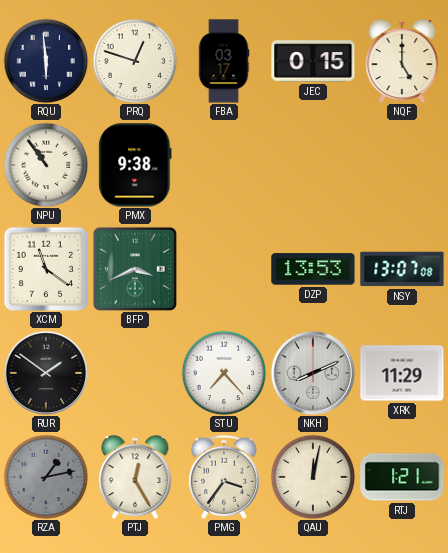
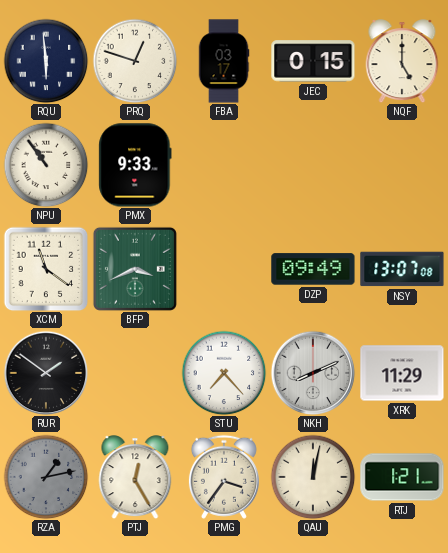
PMX: 9:38 -> 9:33 (135, 165)
DZP: 13:53 -> 09:49 (313, 269)
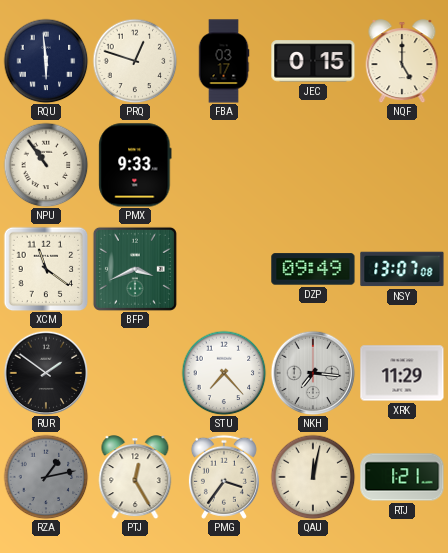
NKH: 8:11 -> 7:16 (313, 373)
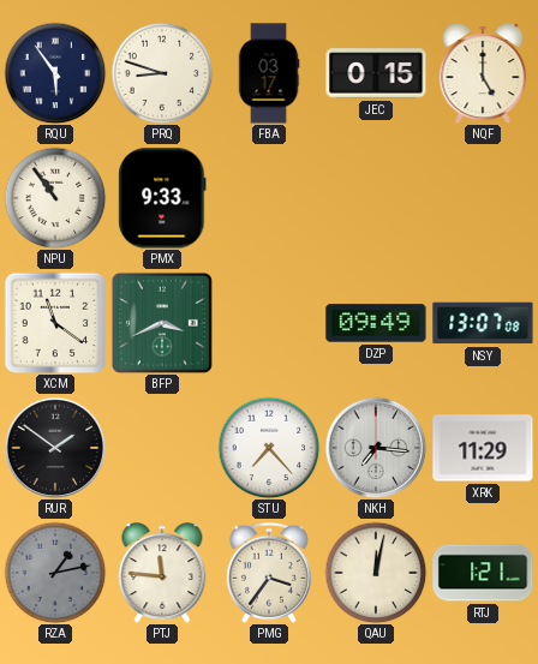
RQU: 5:59 -> 5:54 (55, 73)
PRQ: 12:48 -> 8:48 (162, 73)
PTJ: 12:25 -> 11:46 (162, 573)
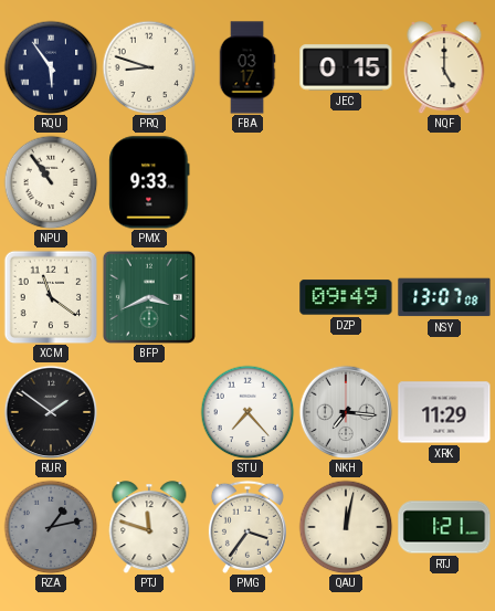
PTJ: 11:46 -> 11:48 (149, 527)
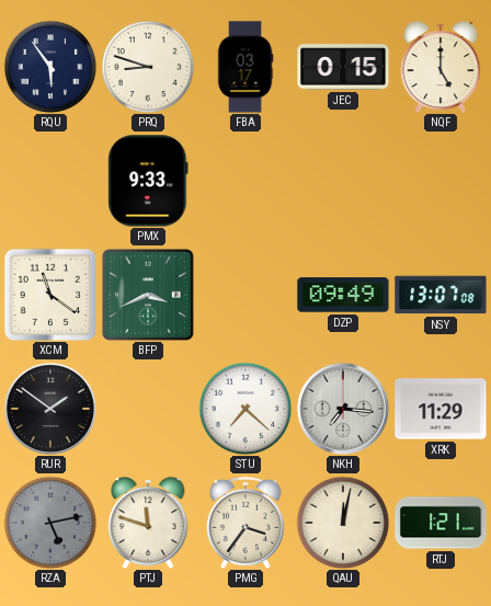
NPU: 10:54 -> none (51, 182)
STU: 7:23 -> 7:22 (245, 409)
RZA: 1:13 -> 5:13 (50, 523)
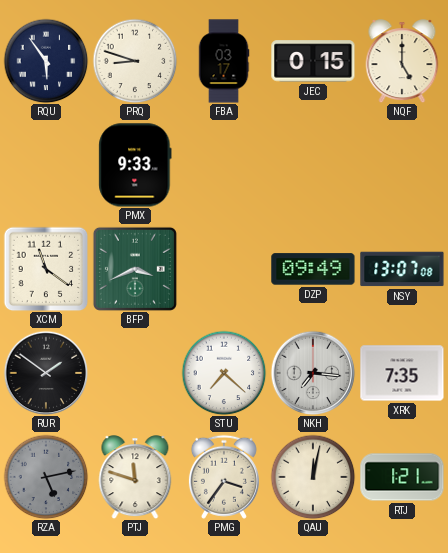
XRK: 11:29 -> 7:35 (402, 373)
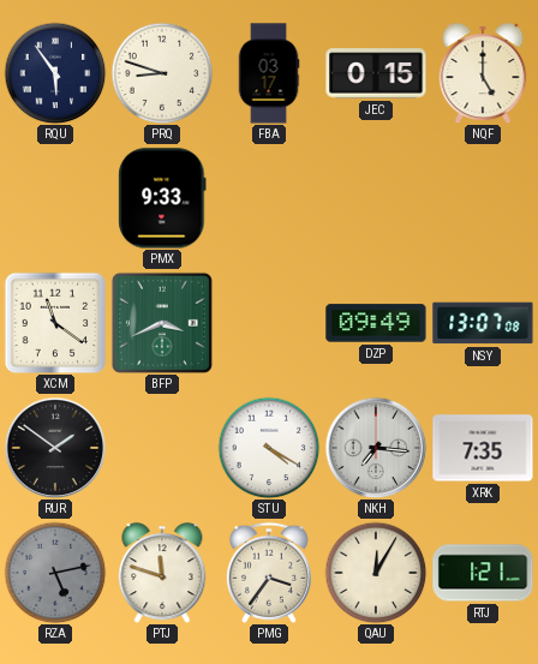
STU: 7:22 -> 4:20 (269, 448)
QAU: 12:02 -> 12:05 (376, 573)
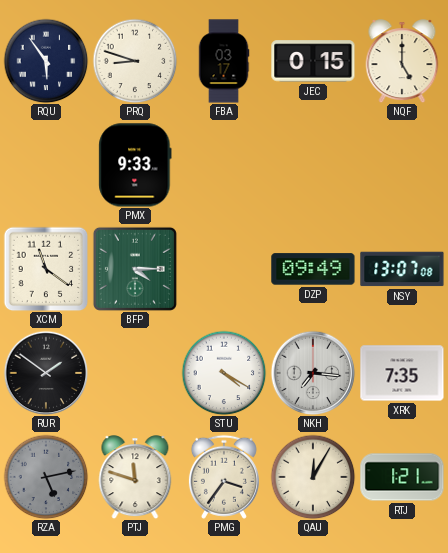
BFP: 3:41 -> 4:15 (135, 269)
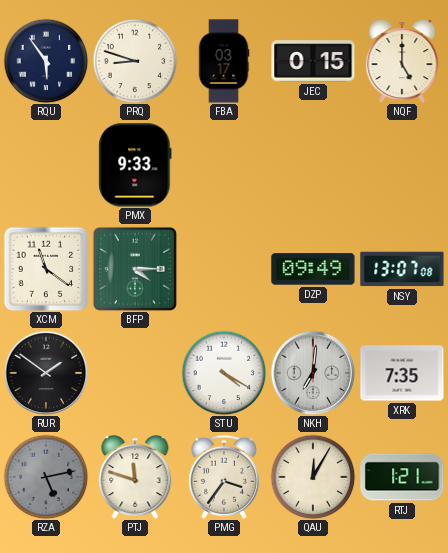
NKH: 7:16 -> 7:01 (313, 373)
